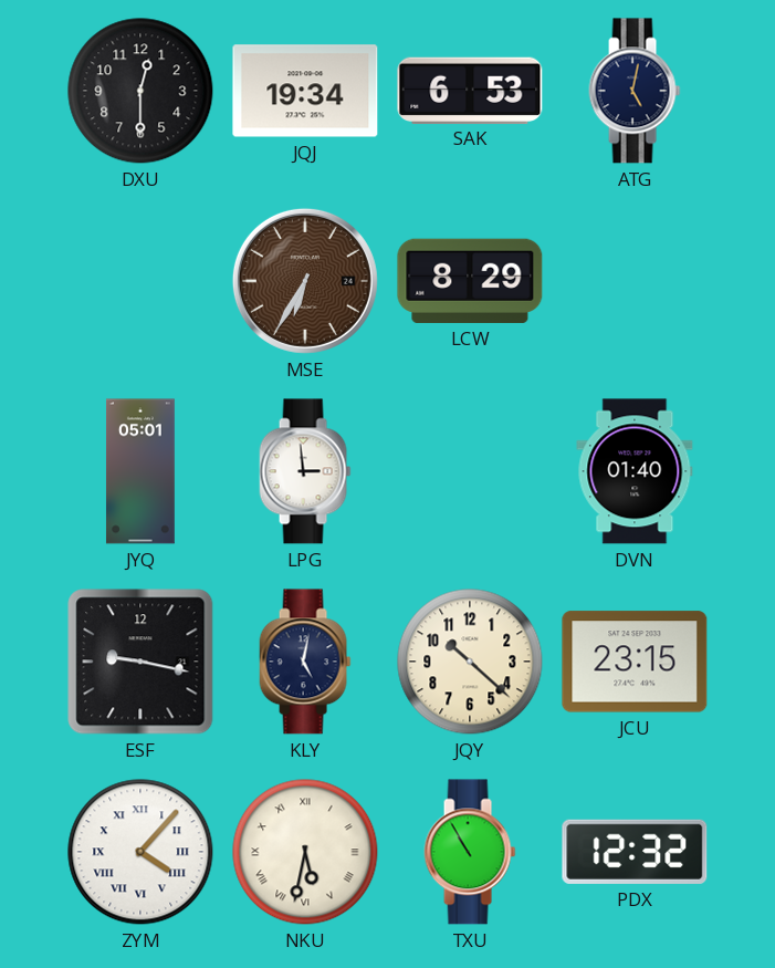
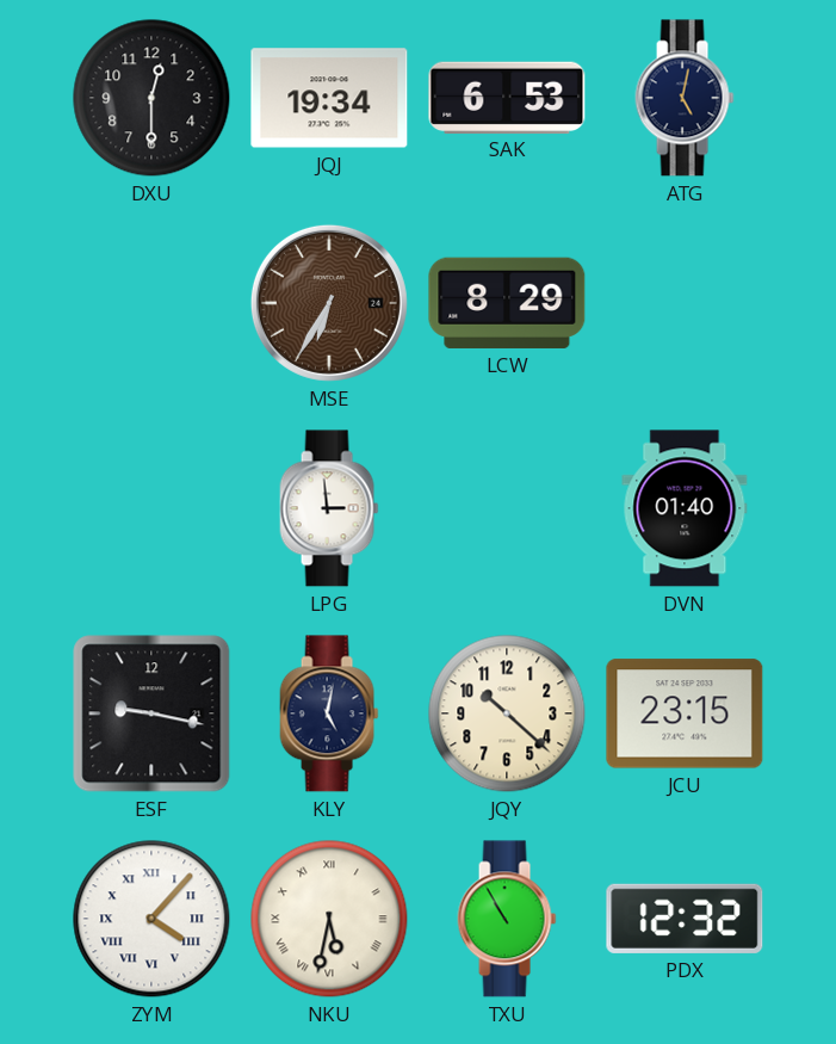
JYQ: 05:01 -> none (140, 471)
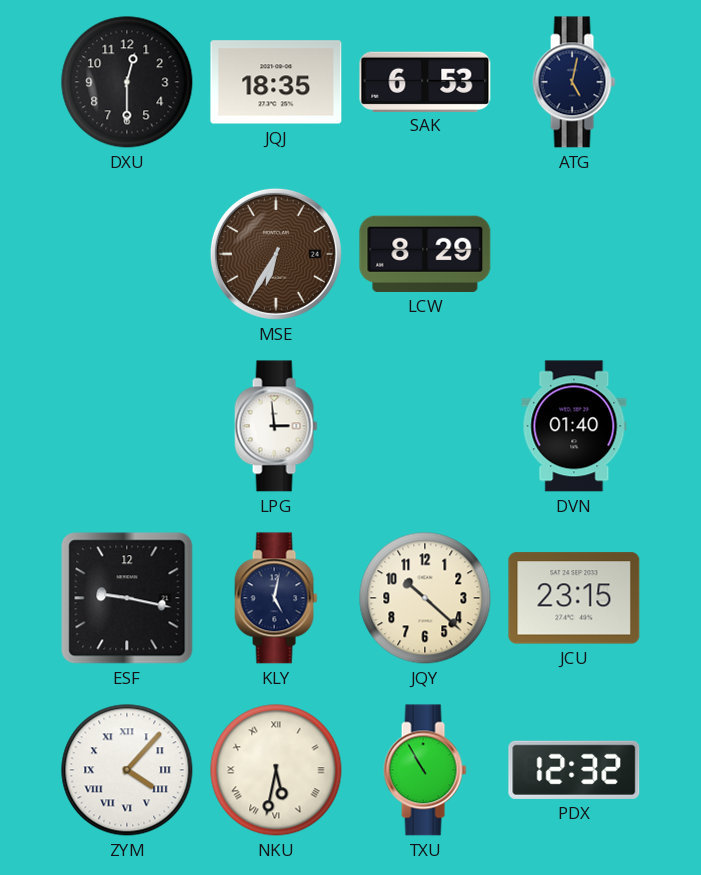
JQJ: 19:34 -> 18:35 (276, 82)
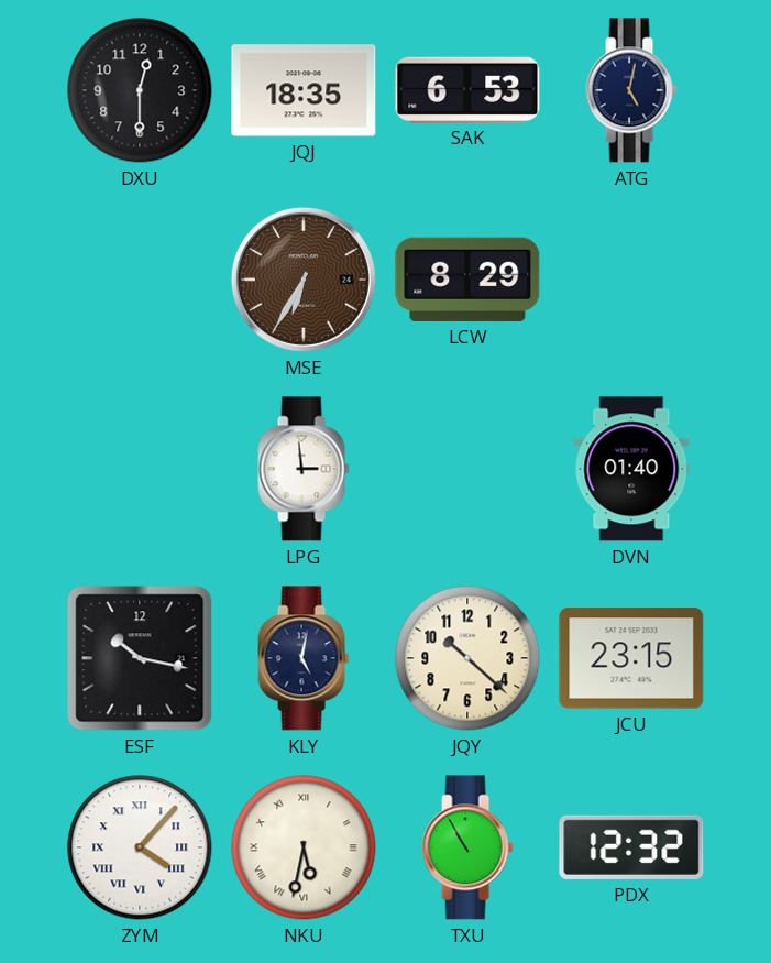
ESF: 9:17 -> 10:17 (140, 658)
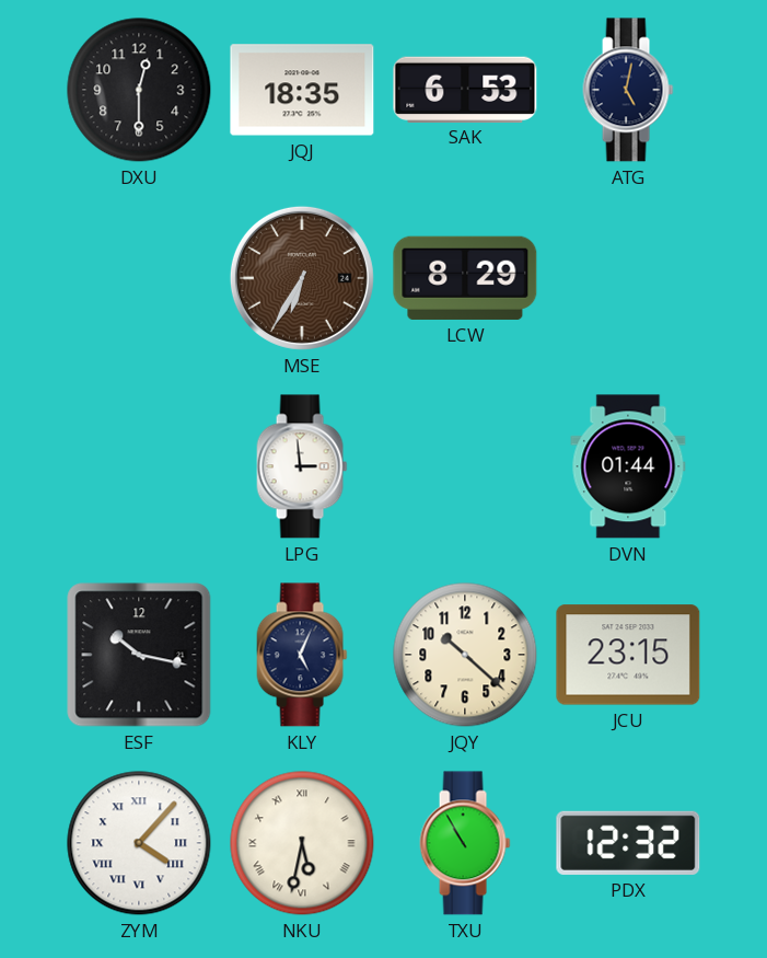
DVN: 01:40 -> 01:44 (628, 466)
KLY: 5:02 -> 5:04 (302, 655)
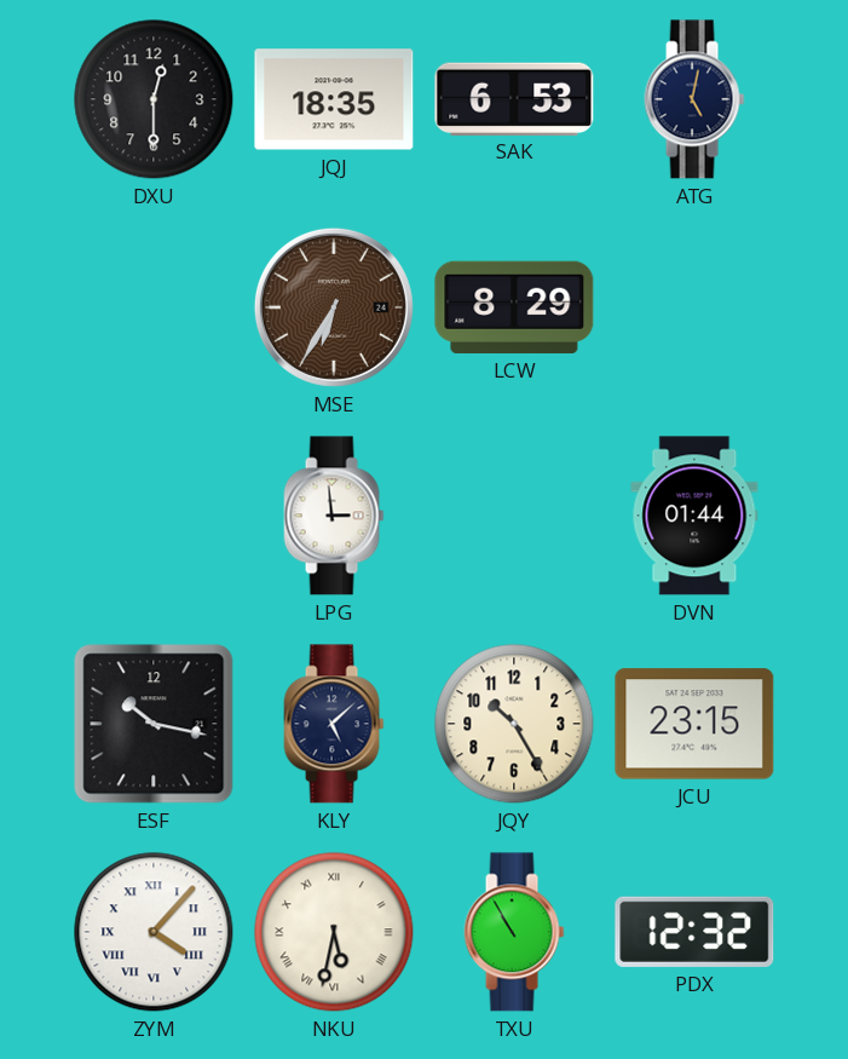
KLY: 5:04 -> 5:08 (334, 724)
JQY: 10:22 -> 10:25 (514, 724)
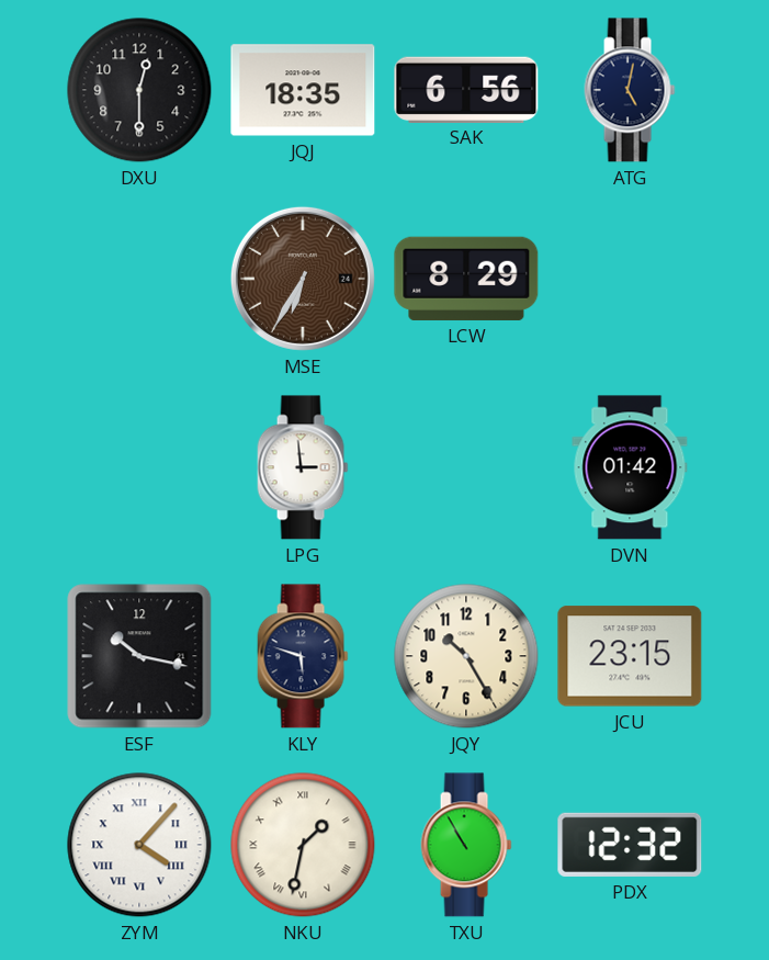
SAK: 6:53 -> 6:56 (466, 89)
DVN: 01:44 -> 01:42 (630, 467)
KLY: 5:08 -> 5:48 (303, 656)
NKU: 5:32 -> 1:32 (303, 845)
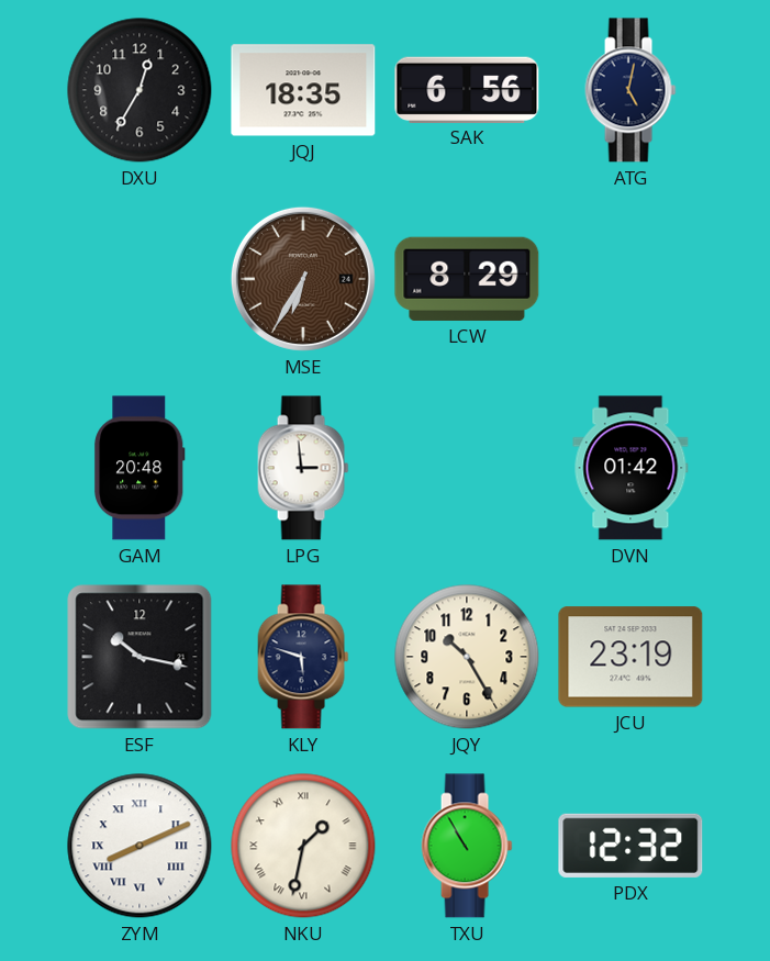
DXU: 12:30 -> 12:35 (140, 90)
GAM: none -> 20:48 (141, 468)
JCU: 23:15 -> 23:19 (630, 657)
ZYM: 4:07 -> 8:11 (140, 846)
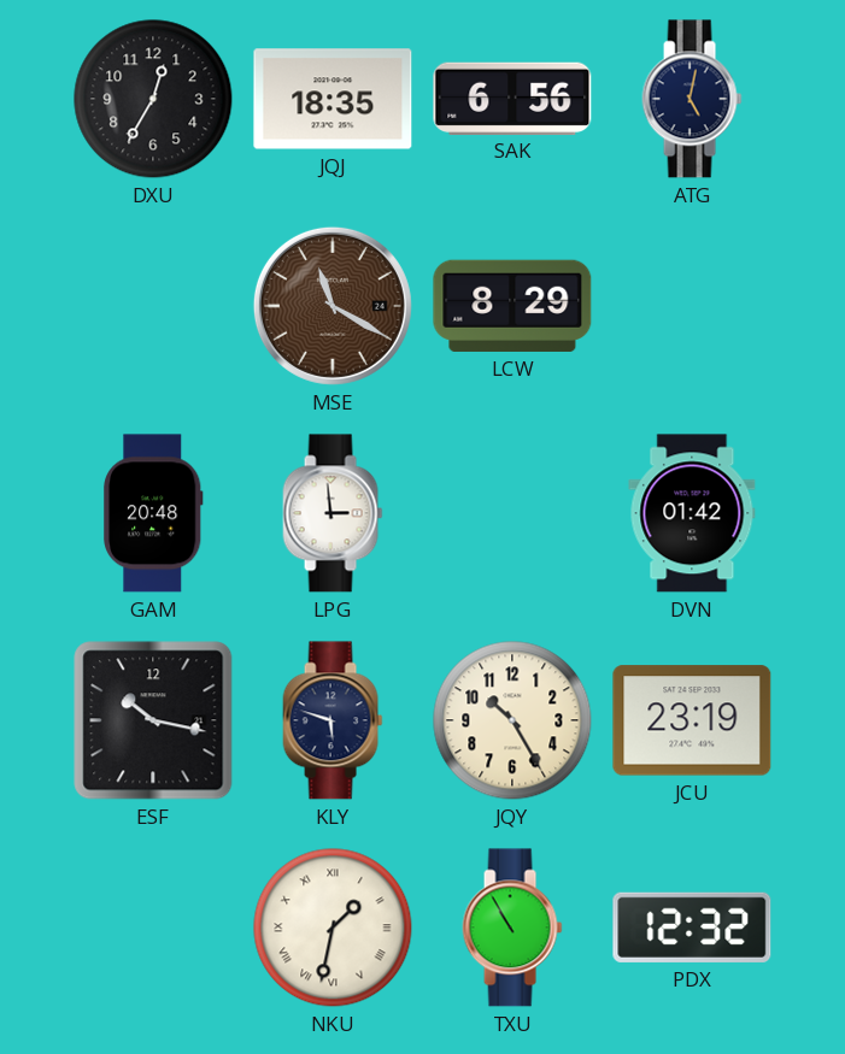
MSE: 6:35 -> 11:20 (333, 306)
ZYM: 8:11 -> none (140, 846)
